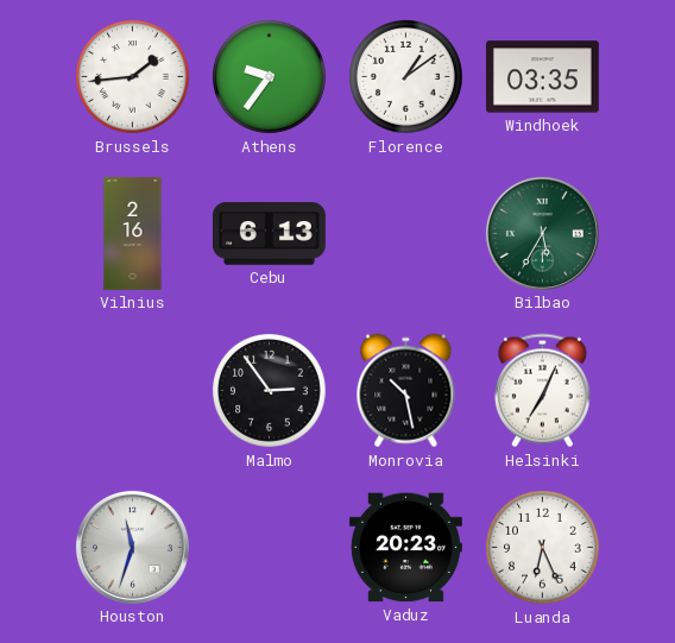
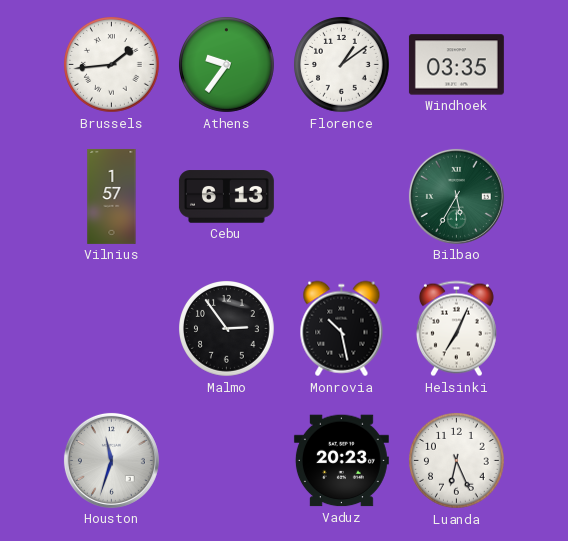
Vilnius: 2:16 -> 1:57 (112, 196)
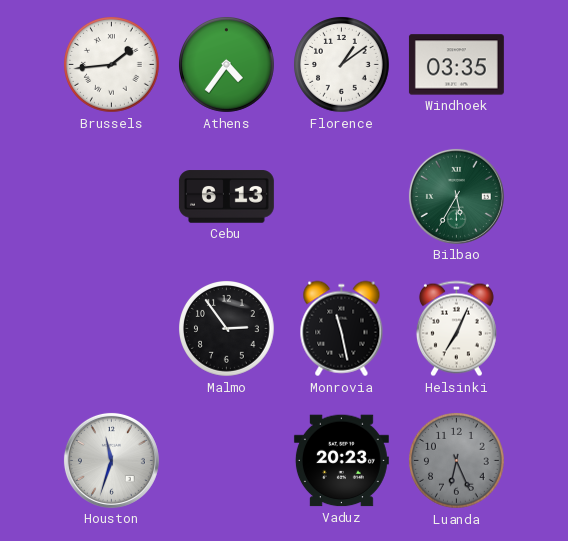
Athens: 9:36 -> 4:36 (227, 65)
Vilnius: 1:57 -> none (112, 196)
Monrovia: 10:28 -> 11:28 (342, 329)
Luanda dial: white -> grey (457, 461)
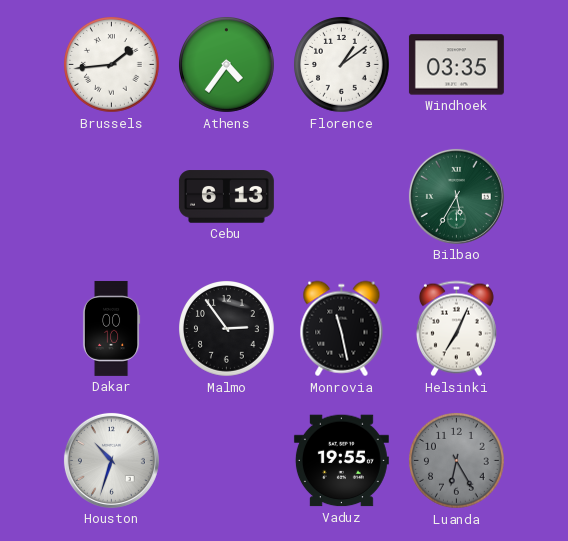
Dakar: none -> 00:10 (111, 328)
Houston: 11:33 -> 10:33 (111, 460)
Vaduz: 20:23 -> 19:55 (341, 461)
Luanda: 6:26 -> 6:25 (457, 461)
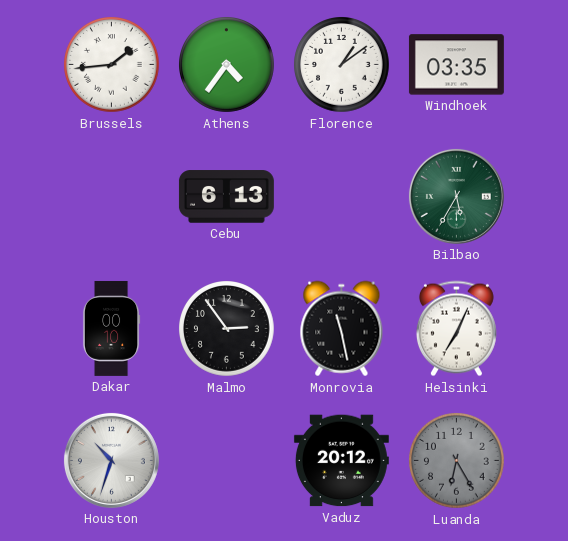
Vaduz: 19:55 -> 20:12 (341, 461)
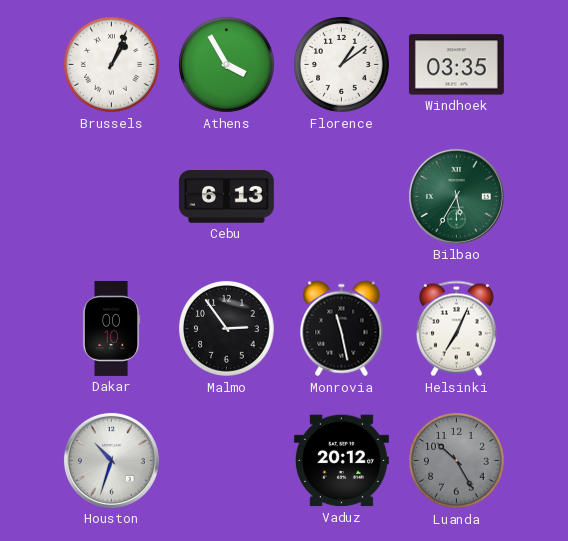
Brussels: 1:44 -> 1:04 (112, 65)
Athens: 4:36 -> 3:55 (227, 65)
Luanda: 6:25 -> 10:25 (457, 461)
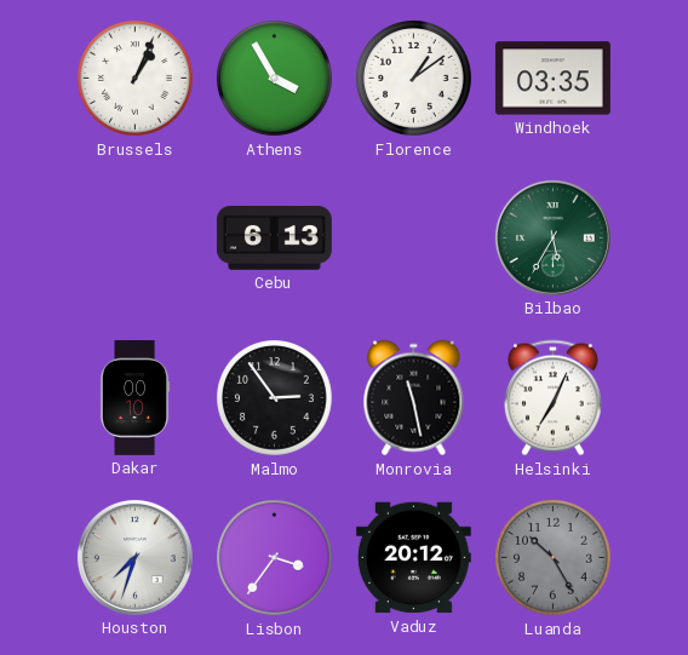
Houston: 10:33 -> 7:33 (134, 557)
Lisbon: none -> 3:36 (275, 558)
